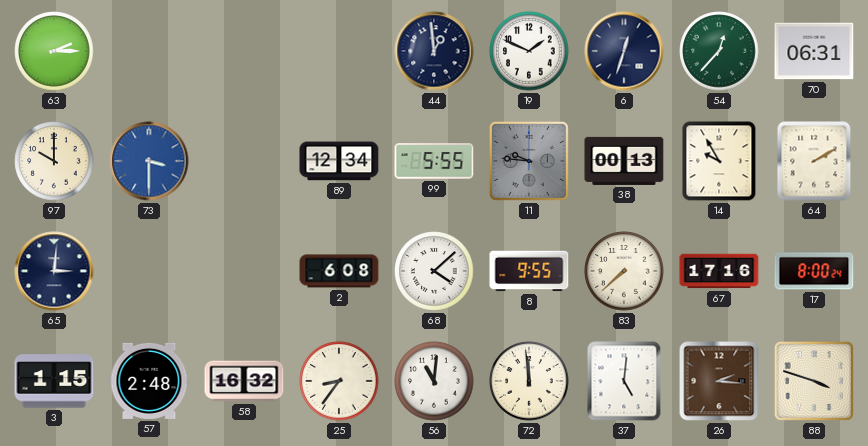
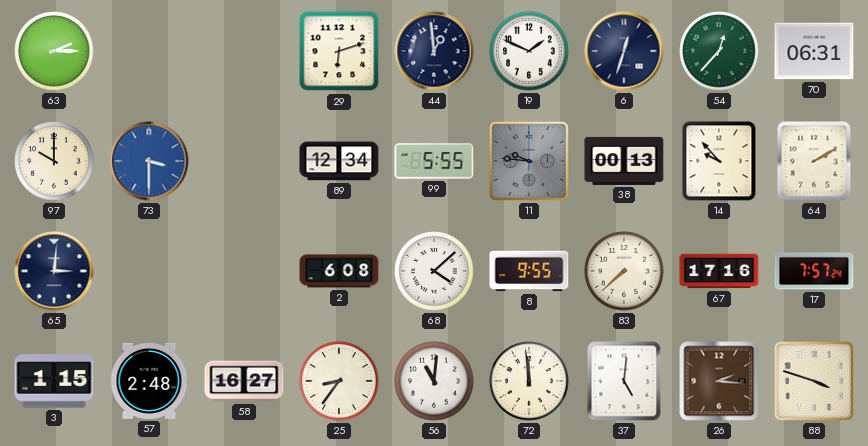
29: none -> 6:12 (339, 51)
14: 9:55 -> 9:53 (719, 161)
17: 8:00 -> 7:57 (814, 271)
58: 16:32 -> 16:27 (244, 381)
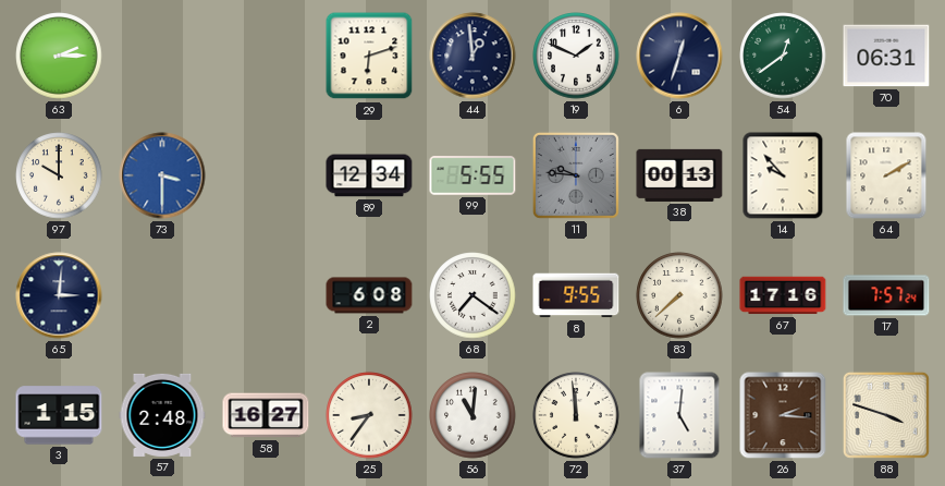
54: 12:37 -> 12:39 (783, 56)
68: 4:08 -> 7:21 (472, 295)
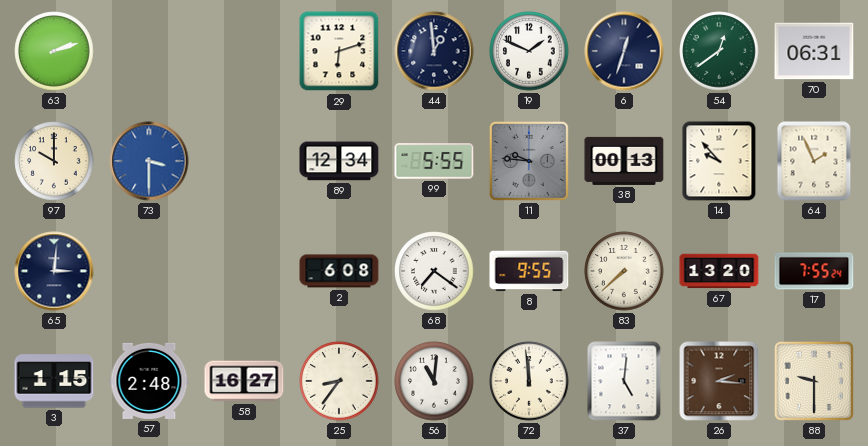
63: 2:15 -> 2:12 (54, 51)
64: 2:10 -> 1:56 (814, 161)
67: 17:16 -> 13:20 (719, 271)
17: 7:57 -> 7:55 (814, 271)
88: 3:48 -> 9:30 (814, 381)
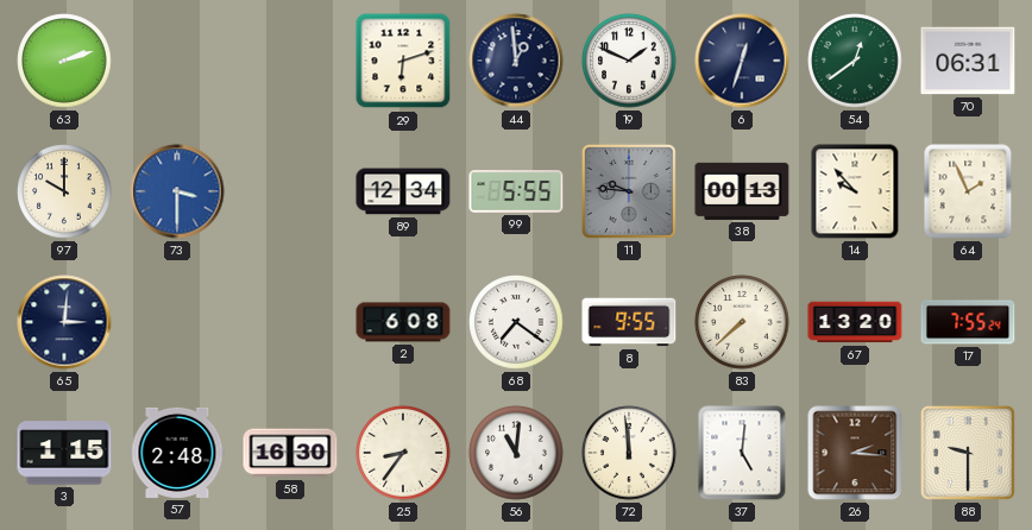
58: 16:27 -> 16:30 (290, 453)
